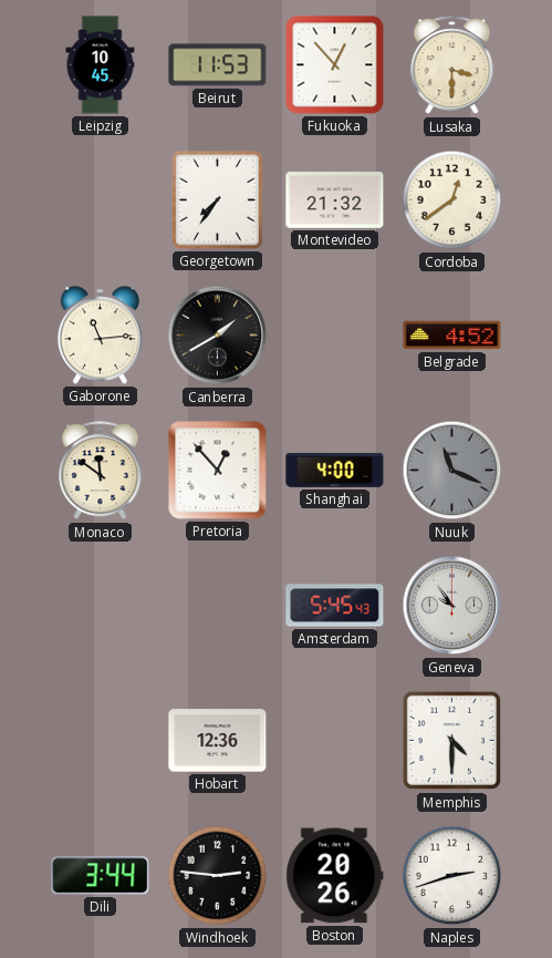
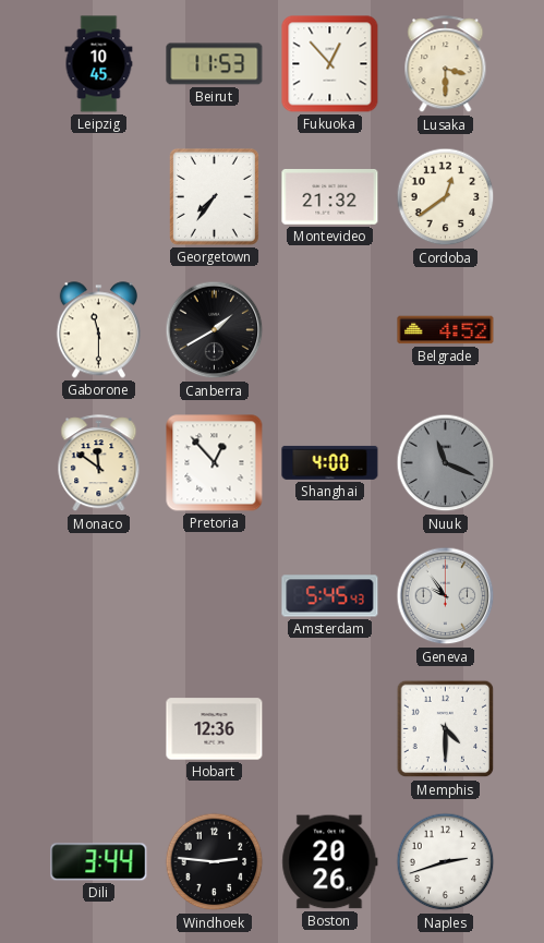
Gaborone: 11:14 -> 11:30 (98, 330)
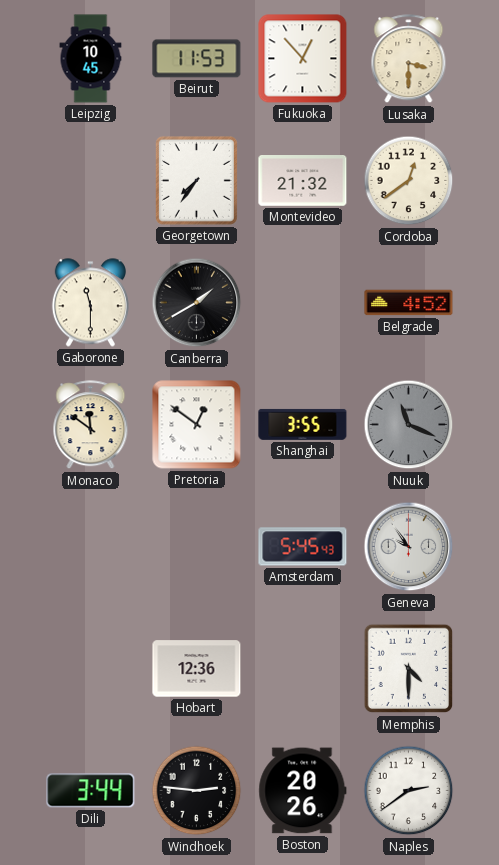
Pretoria: 12:53 -> 12:51 (197, 425)
Shanghai: 4:00 -> 3:55 (303, 424)
Naples: 2:42 -> 2:39 (409, 791)
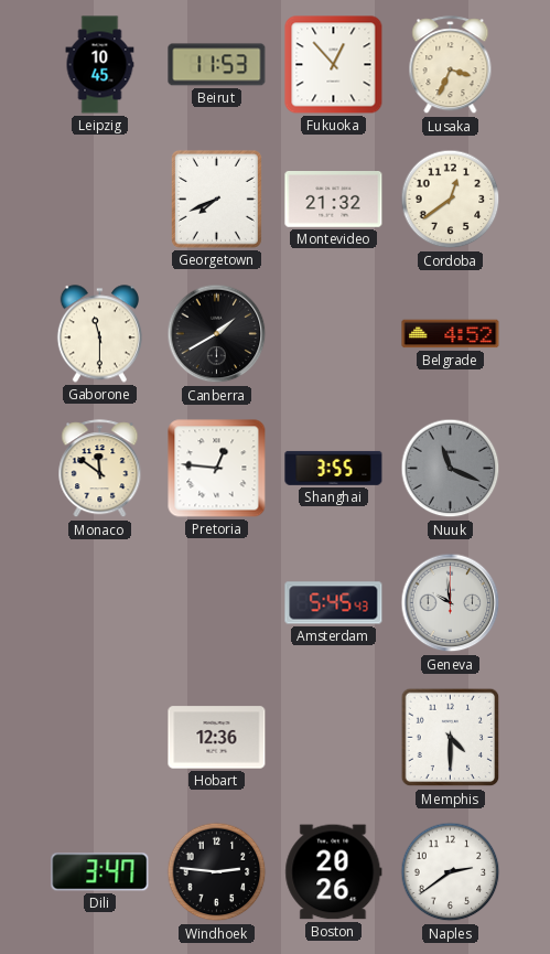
Lusaka: 3:30 -> 3:34 (451, 65)
Georgetown: 7:36 -> 7:41 (216, 199)
Pretoria: 12:51 -> 12:46 (217, 469)
Geneva: 9:54 -> 9:59 (451, 603)
Dili: 3:44 -> 3:47 (100, 872)
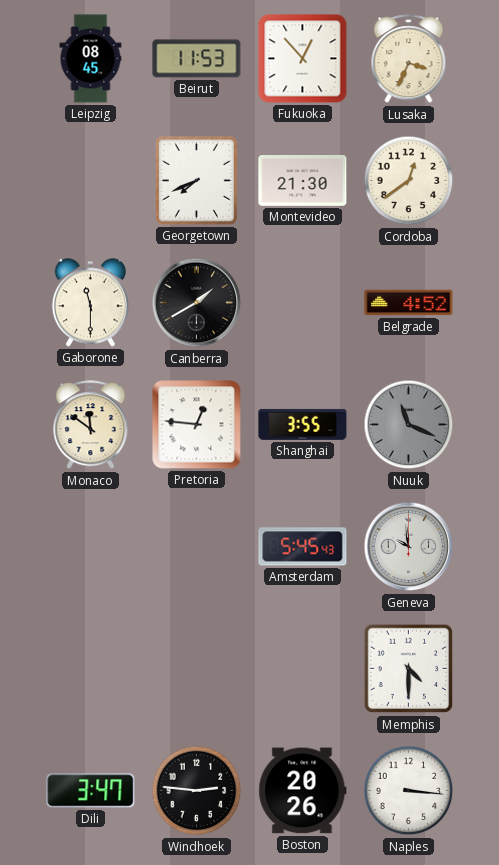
Leipzig: 10:45 -> 08:45 (91, 59)
Montevideo: 21:32 -> 21:30 (303, 181)
Hobart: 12:36 -> none (217, 738)
Naples: 2:39 -> 3:16 (409, 791)
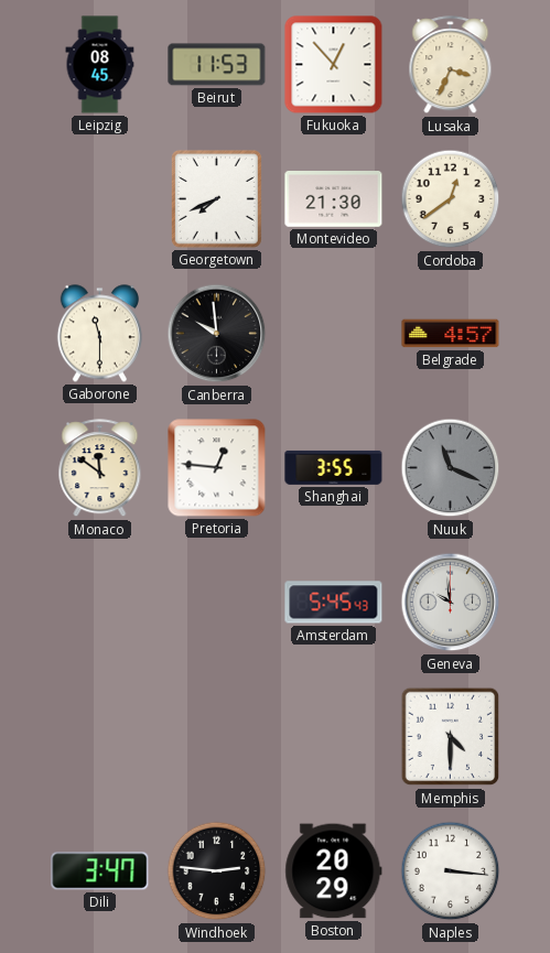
Canberra: 1:40 -> 9:59 (217, 334)
Belgrade: 4:52 -> 4:57 (451, 334)
Boston: 20:26 -> 20:29 (334, 871)
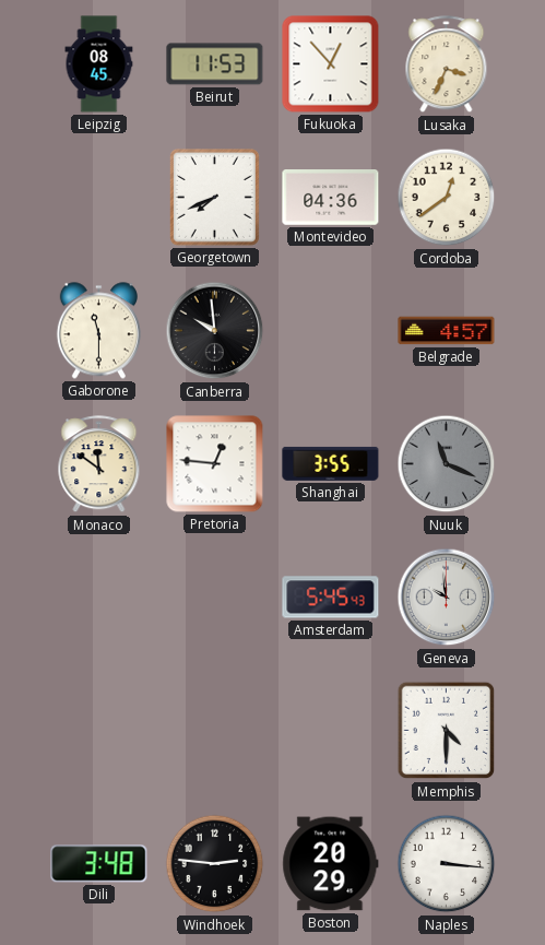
Montevideo: 21:30 -> 04:36 (331, 198)
Dili: 3:47 -> 3:48 (99, 864)
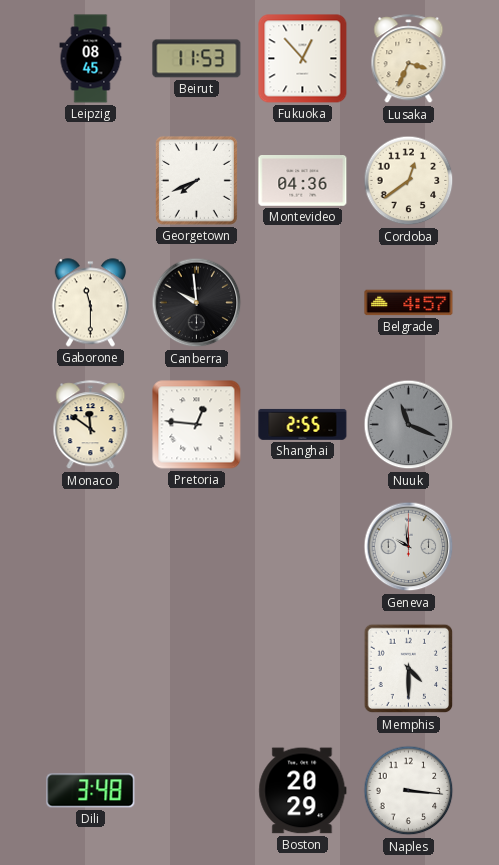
Shanghai: 3:55 -> 2:55 (303, 424)
Amsterdam: 5:45 -> none (331, 598)
Windhoek: 2:46 -> none (215, 864)
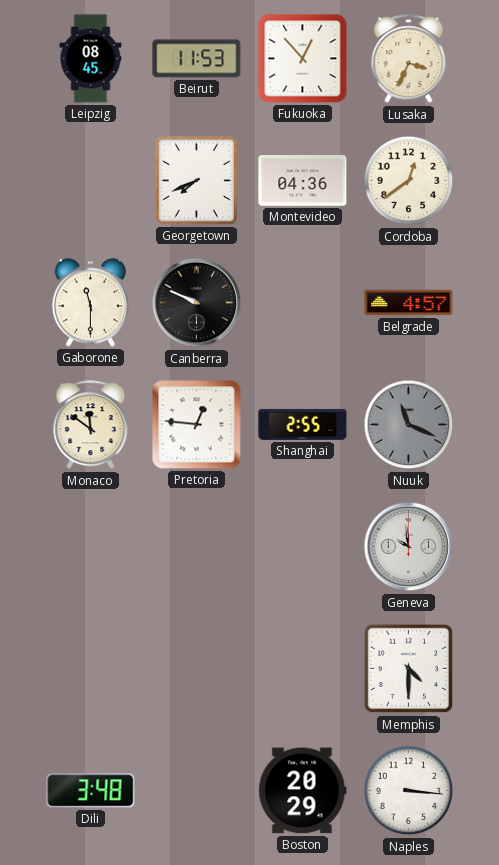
Canberra: 9:59 -> 9:49 (197, 303)
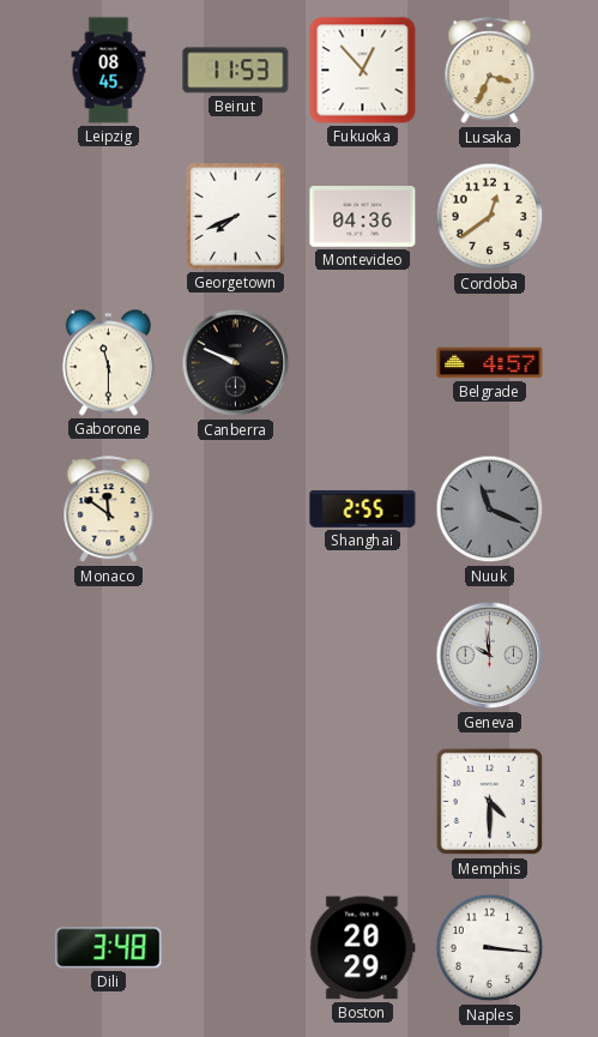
Pretoria: 12:46 -> none (197, 425)
